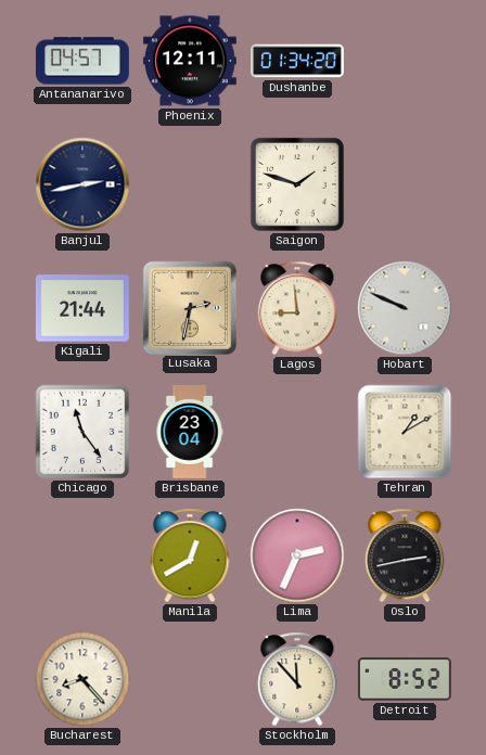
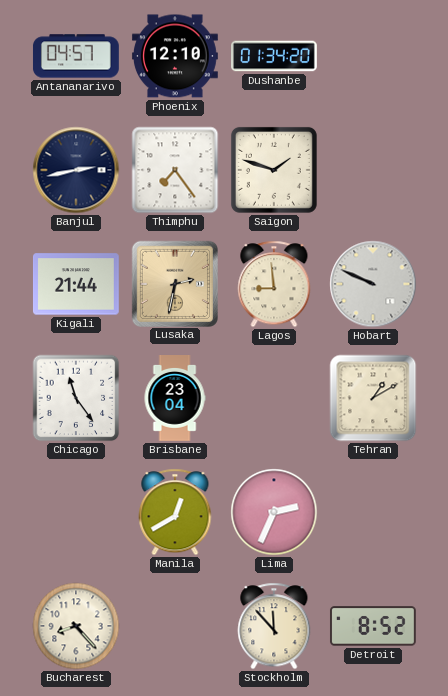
Phoenix: 12:11 -> 12:10 (175, 56)
Thimphu: none -> 7:24 (175, 170)
Oslo: 2:43 -> none (405, 555)
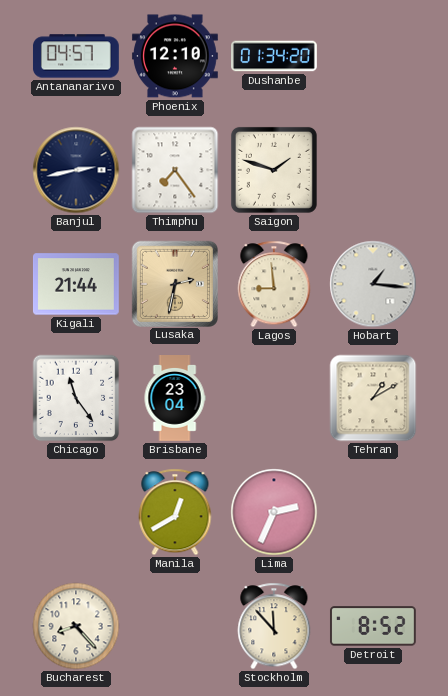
Hobart: 9:49 -> 1:16 (373, 284)
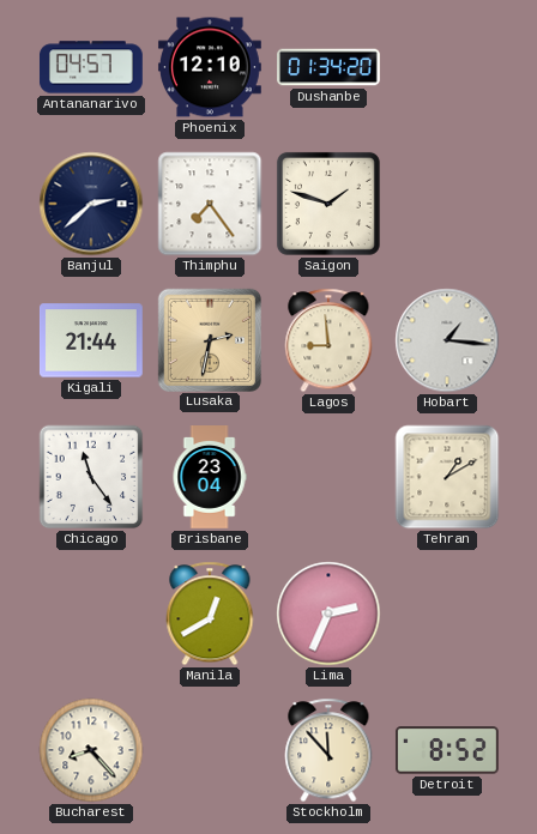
Banjul: 2:43 -> 2:38 (91, 204)
